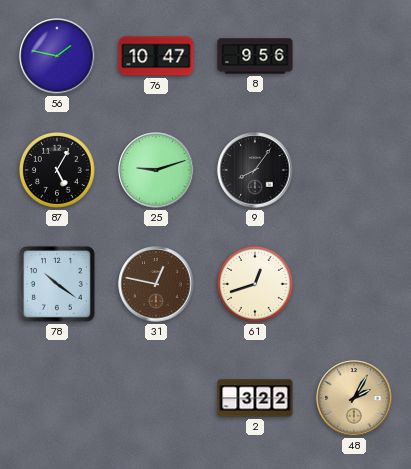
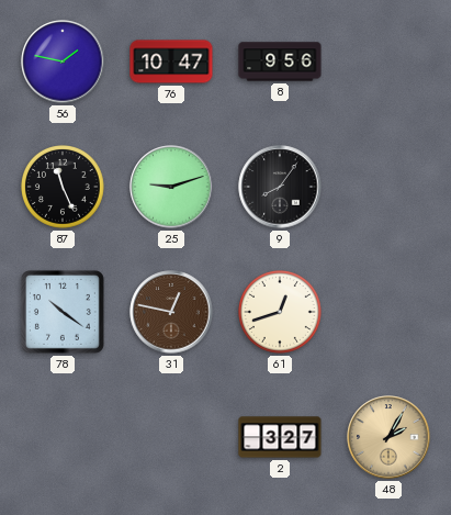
87: 5:05 -> 11:26 (64, 188)
2: 3:22 -> 3:27 (280, 437)
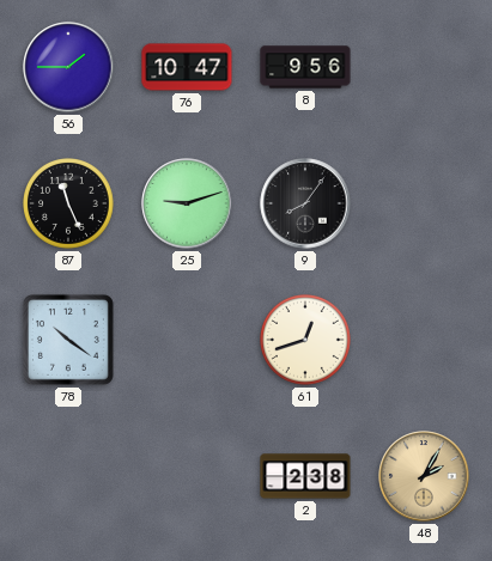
56: 1:47 -> 1:45 (68, 67)
31: 12:47 -> none (171, 312)
2: 3:27 -> 2:38 (305, 476)
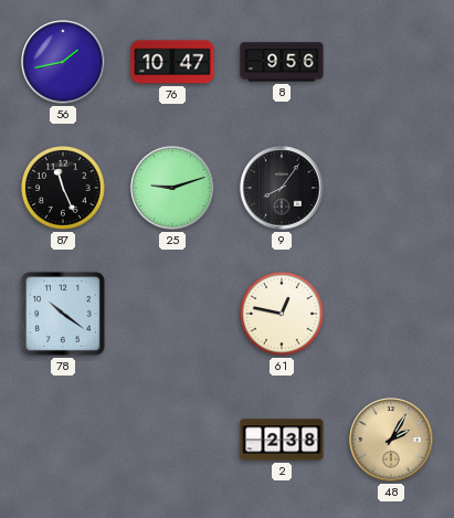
56: 1:45 -> 1:43 (63, 62)
61: 12:42 -> 12:47 (283, 315)
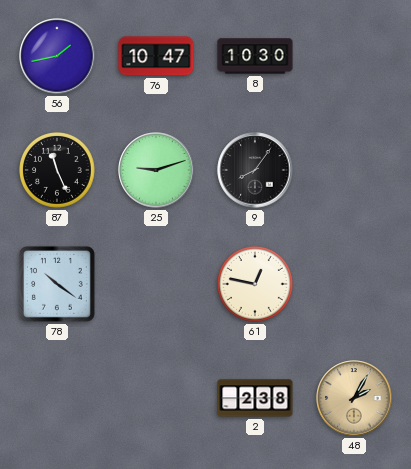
8: 9:56 -> 10:30 (255, 56)
